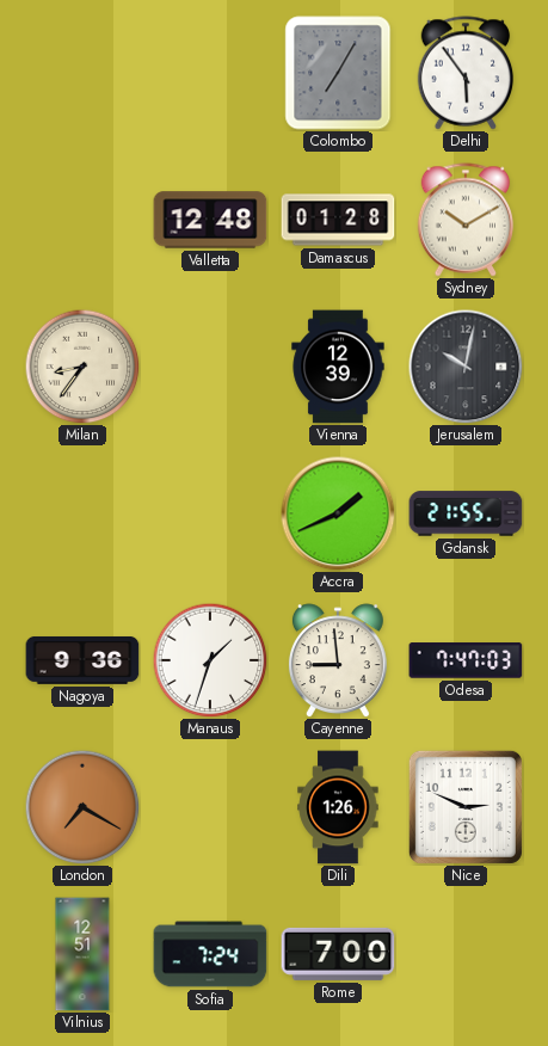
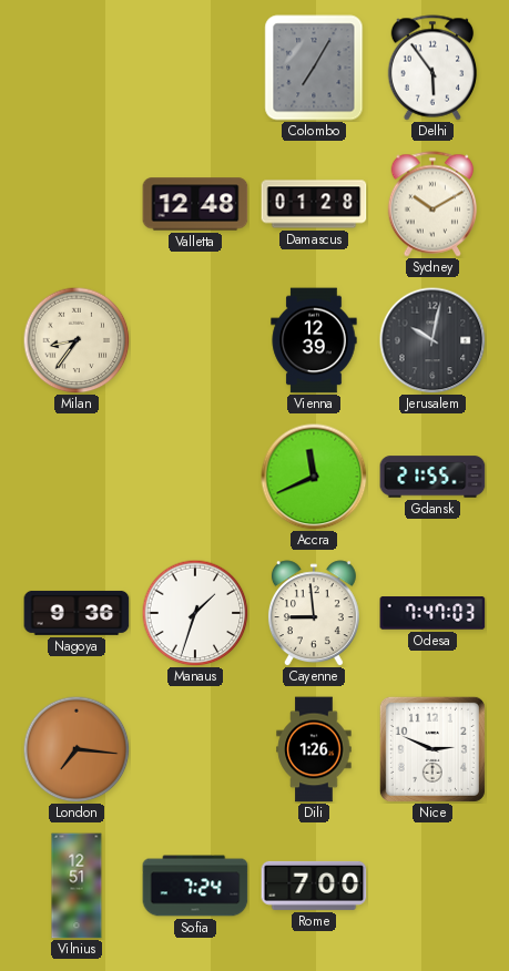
Accra: 1:41 -> 11:41 (314, 477)
London: 7:20 -> 7:16 (77, 749)
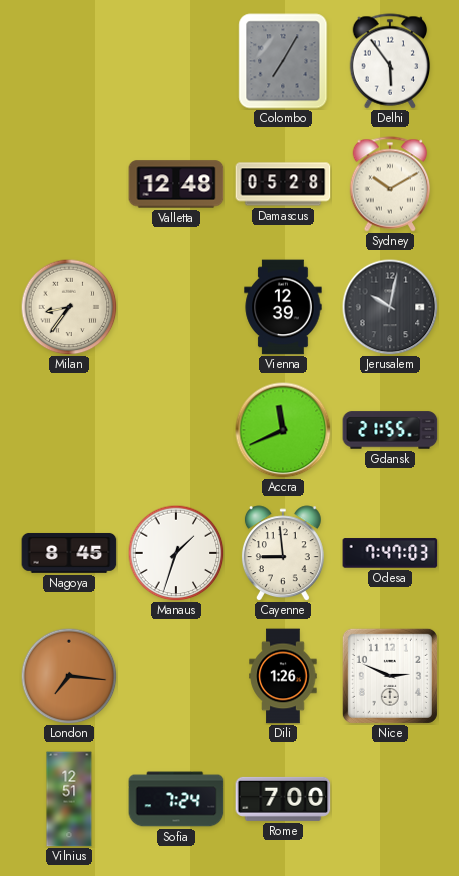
Damascus: 01:28 -> 05:28 (283, 184)
Nagoya: 9:36 -> 8:45 (69, 553)
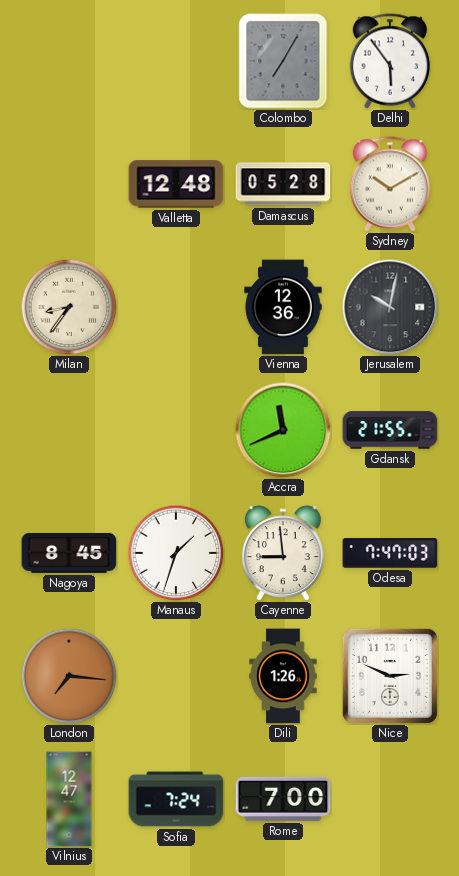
Vienna: 12:39 -> 12:36 (283, 307)
Vilnius: 12:51 -> 12:47 (69, 799)
